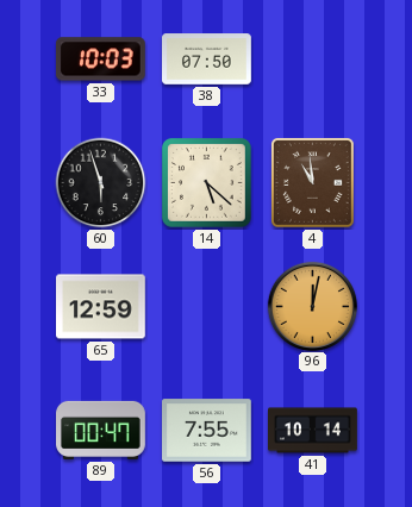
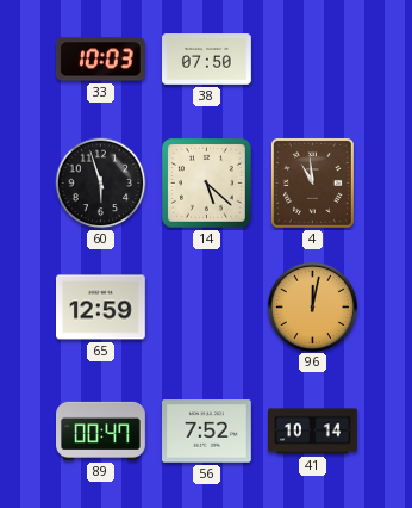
56: 7:55 -> 7:52 (207, 432)
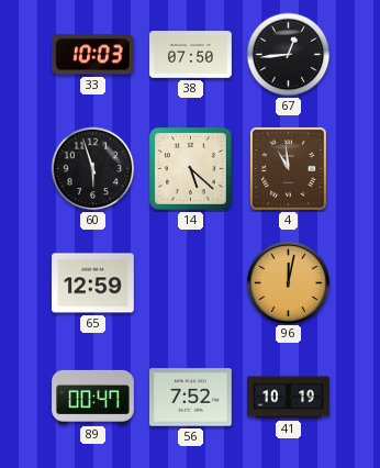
67: none -> 12:44 (289, 55)
41: 10:14 -> 10:19 (289, 398)
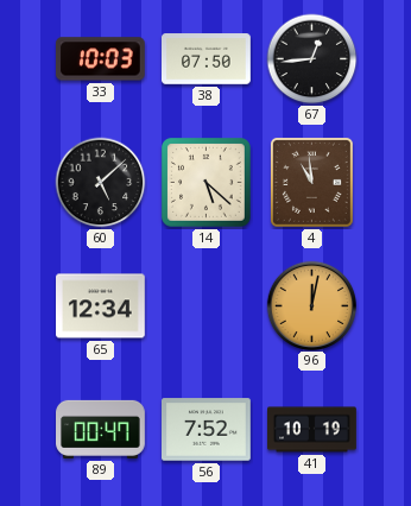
60: 5:57 -> 5:08 (101, 183)
65: 12:59 -> 12:34 (101, 306)
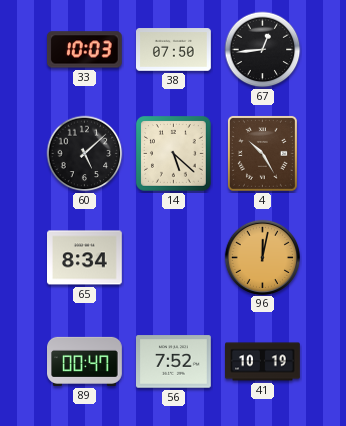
4: 10:59 -> 10:25 (262, 153)
65: 12:34 -> 8:34 (85, 258)
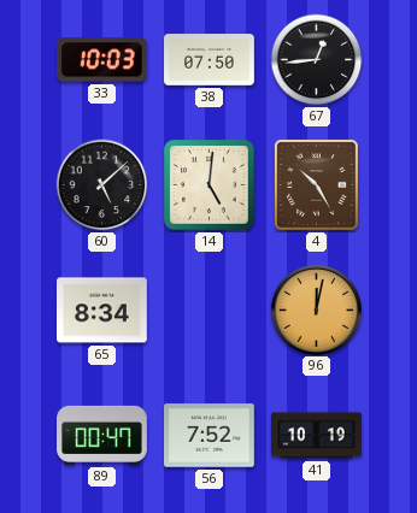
14: 5:22 -> 5:01 (210, 185)
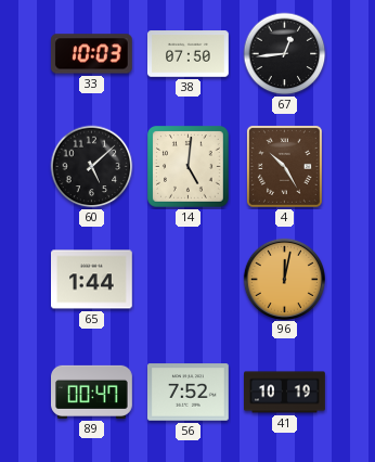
65: 8:34 -> 1:44 (92, 280)
